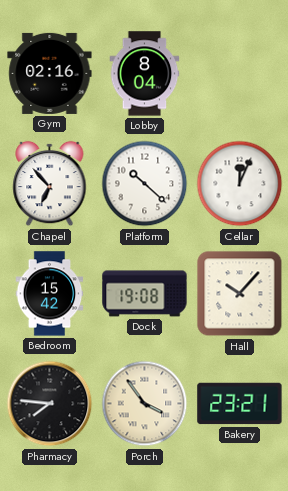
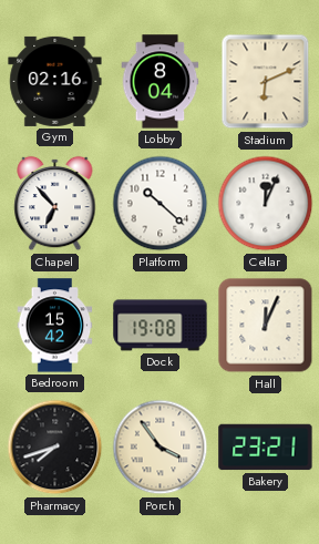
Stadium: none -> 6:11 (266, 82)
Hall: 10:07 -> 12:04 (266, 326)
Pharmacy: 7:46 -> 7:42 (55, 448)
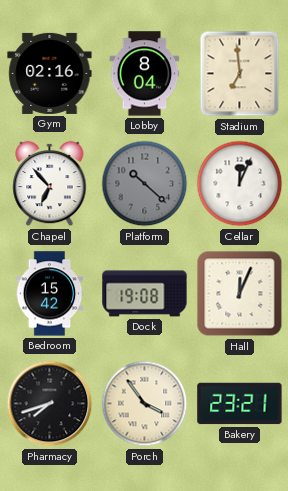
Stadium: 6:11 -> 6:59 (240, 74)
Platform dial: white -> grey (145, 184)
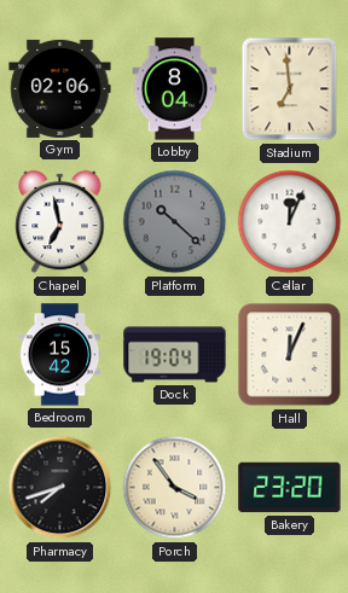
Gym: 02:16 -> 02:06 (60, 88)
Chapel: 6:53 -> 6:58 (60, 222)
Dock: 19:08 -> 19:04 (175, 355)
Bakery: 23:21 -> 23:20 (290, 488)
